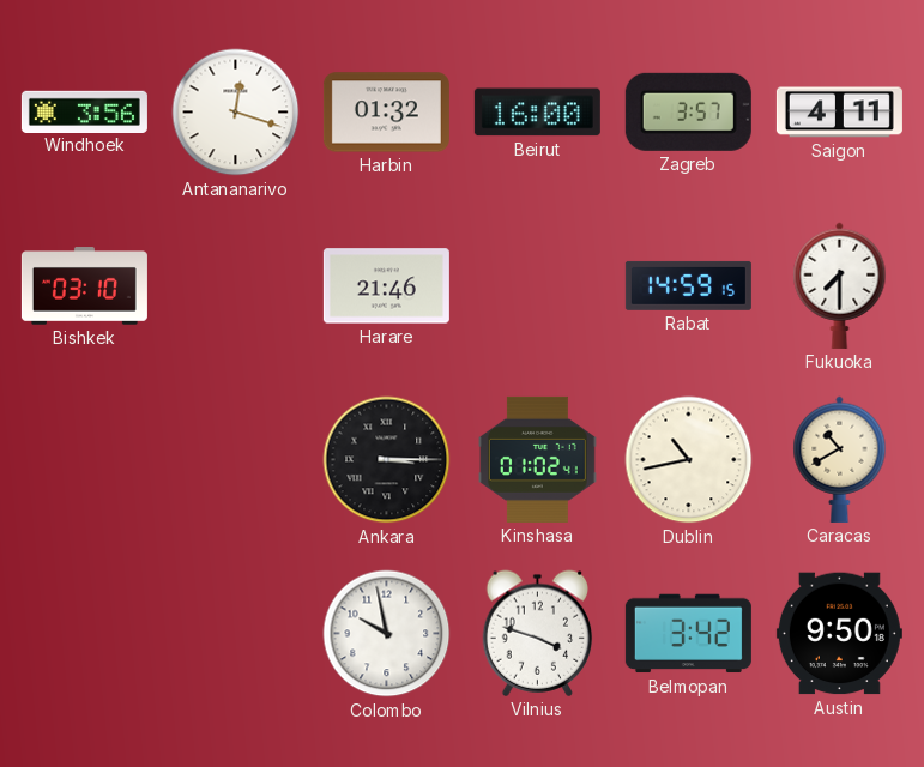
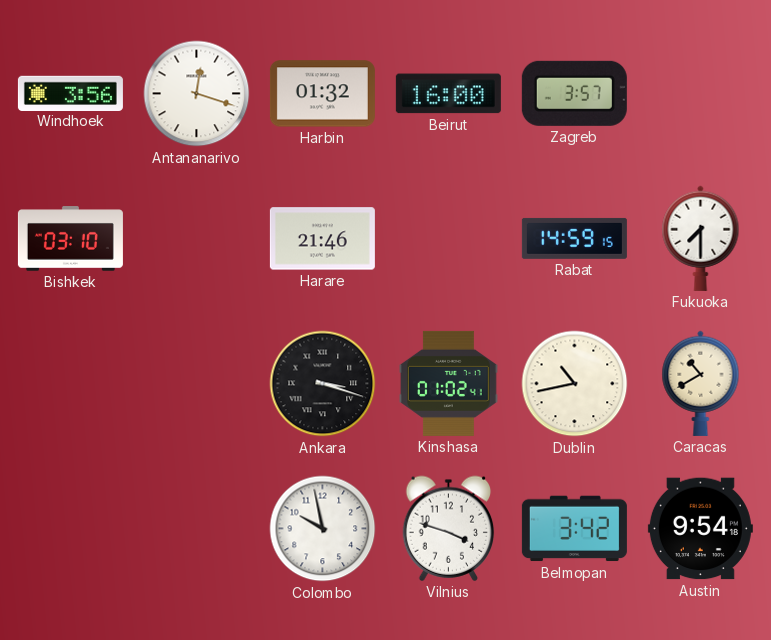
Saigon: 4:11 -> none (839, 113)
Ankara: 3:15 -> 3:18 (323, 384)
Austin: 9:50 -> 9:54 (700, 529)
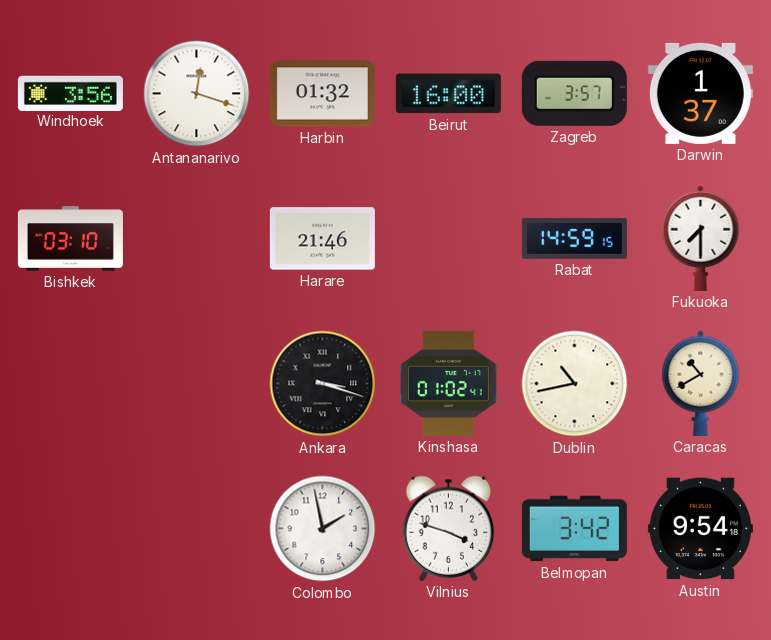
Darwin: none -> 1:37 (700, 93)
Colombo: 9:58 -> 1:58 (323, 529)
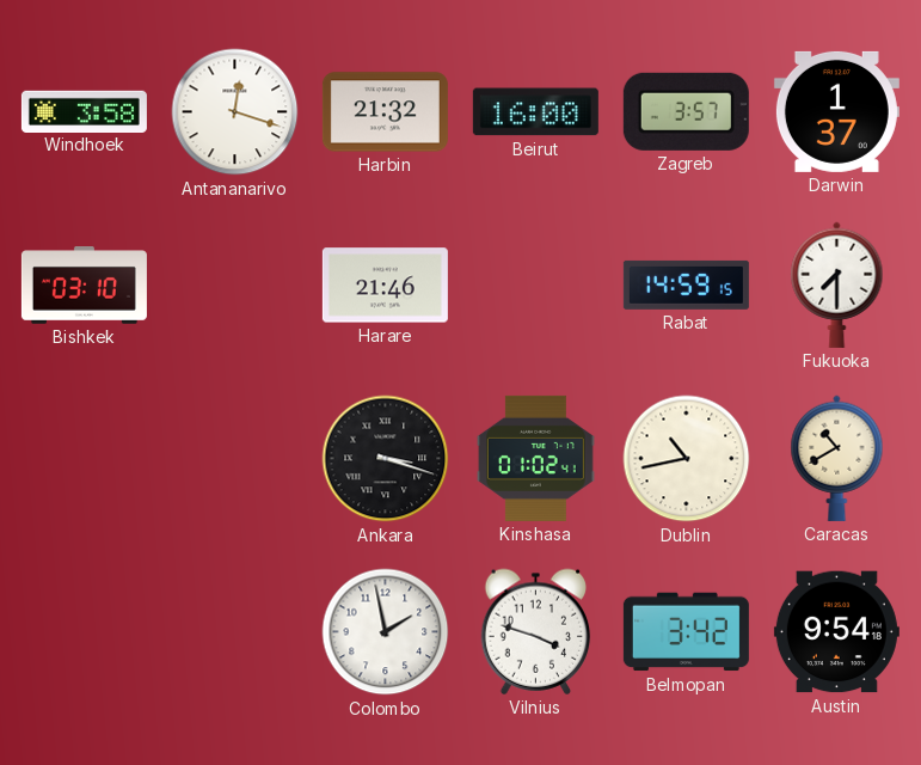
Windhoek: 3:56 -> 3:58 (84, 111)
Harbin: 01:32 -> 21:32 (385, 112)
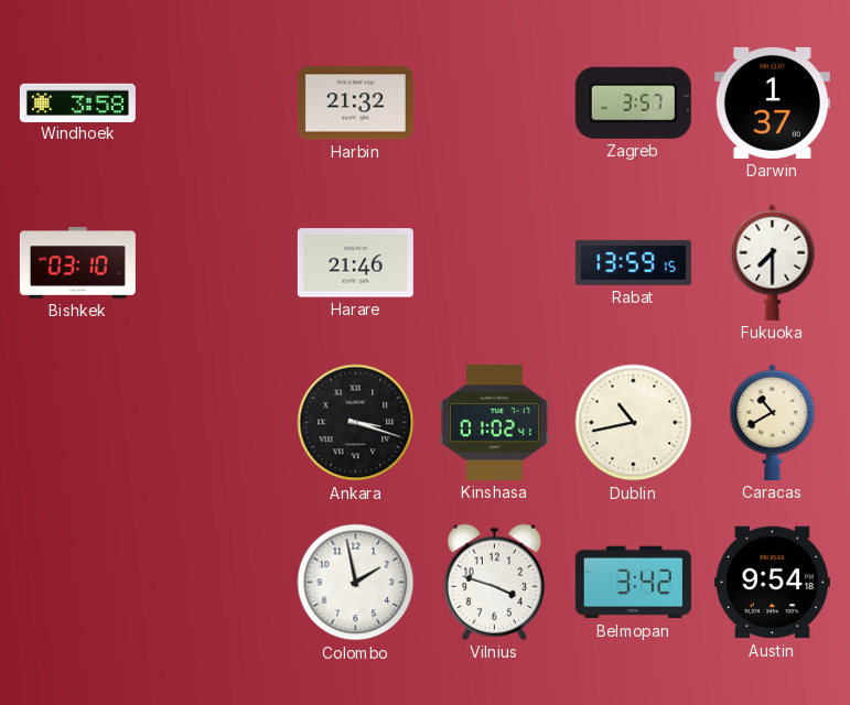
Antananarivo: 12:18 -> none (235, 112)
Beirut: 16:00 -> none (535, 112)
Rabat: 14:59 -> 13:59 (633, 262)
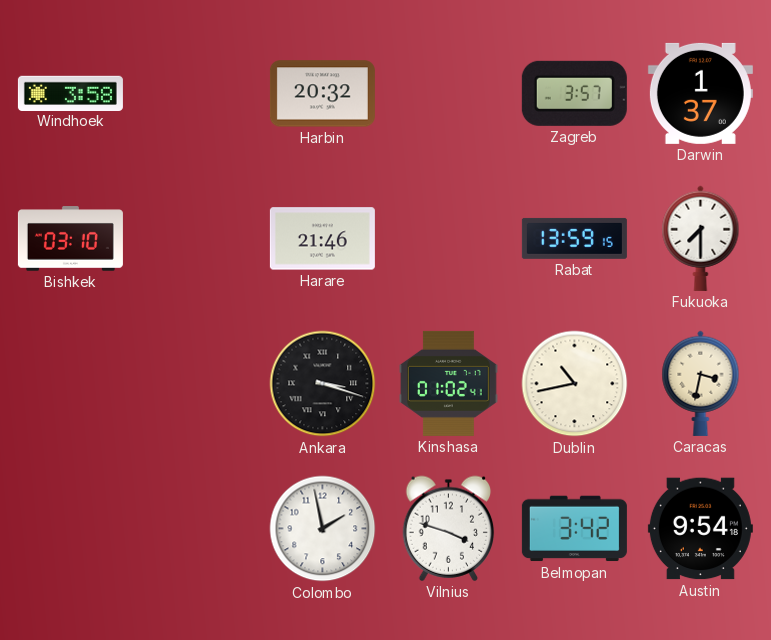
Harbin: 21:32 -> 20:32 (322, 94)
Caracas: 10:40 -> 3:32 (701, 383)
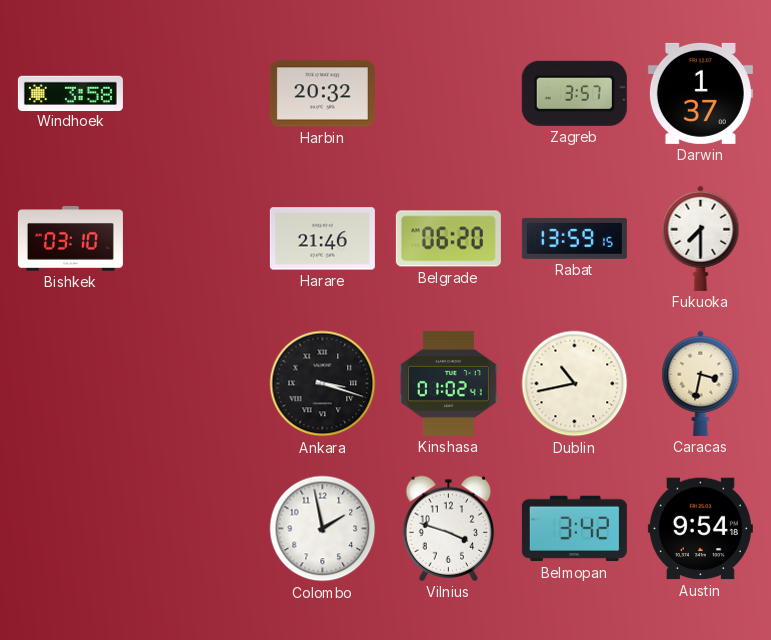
Belgrade: none -> 06:20 (448, 239)
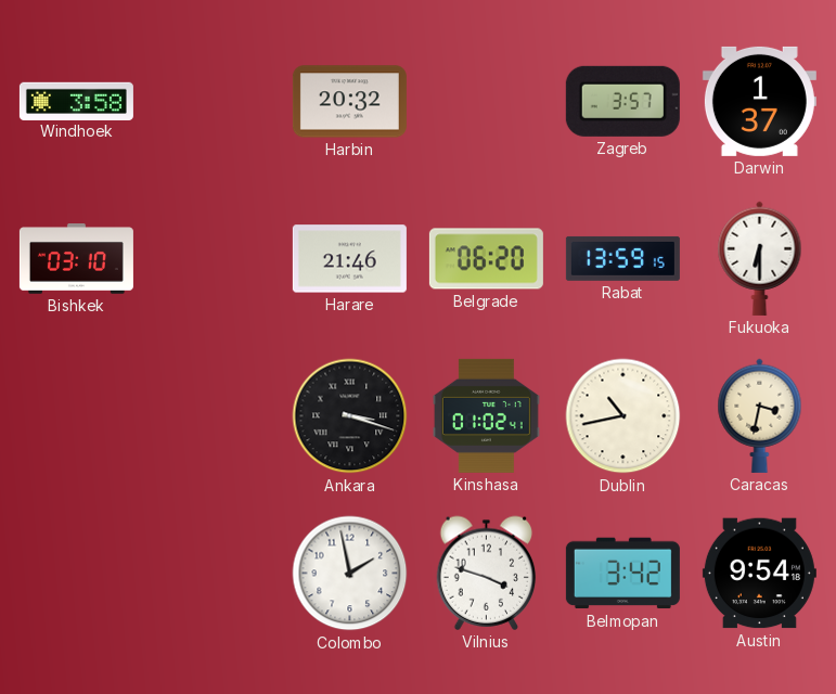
Fukuoka: 7:30 -> 6:30 (760, 258)
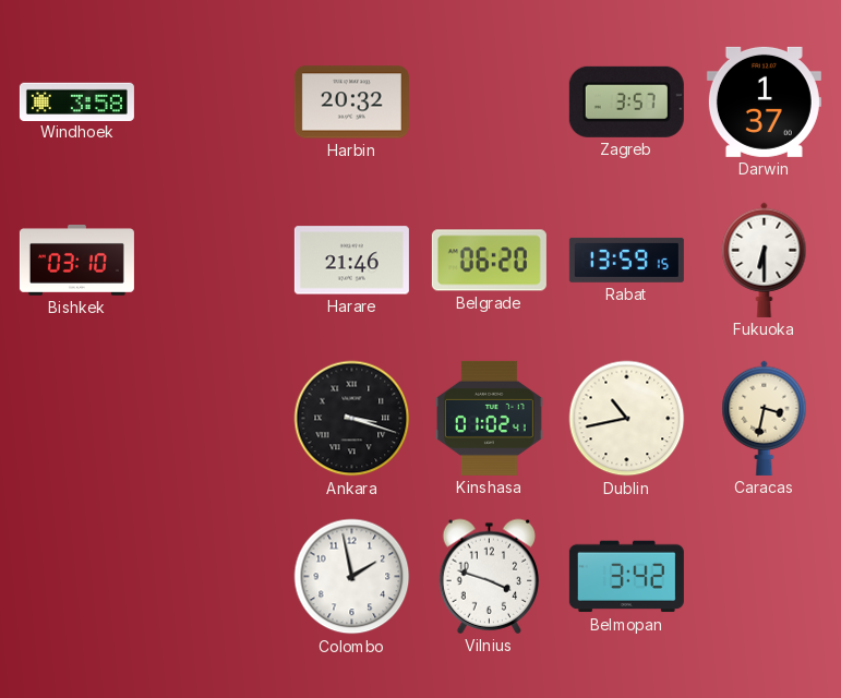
Austin: 9:54 -> none (759, 574)
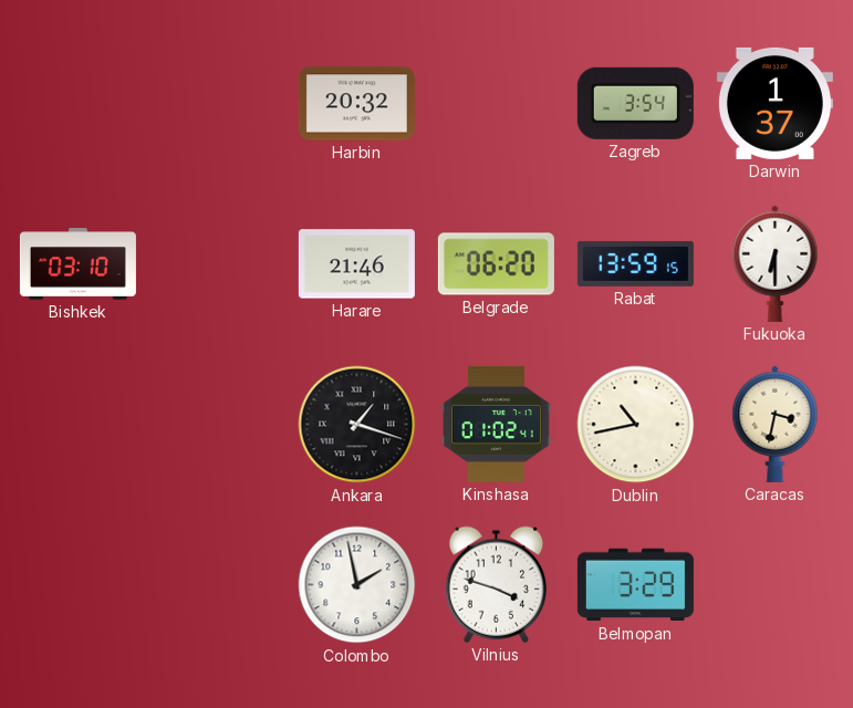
Windhoek: 3:58 -> none (76, 101)
Zagreb: 3:57 -> 3:54 (635, 103)
Ankara: 3:18 -> 1:18 (357, 425)
Belmopan: 3:42 -> 3:29 (635, 585)
